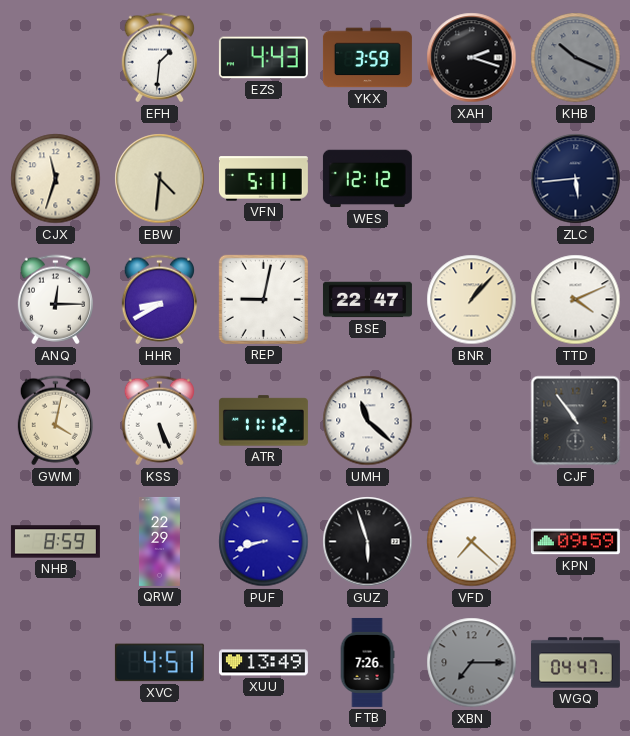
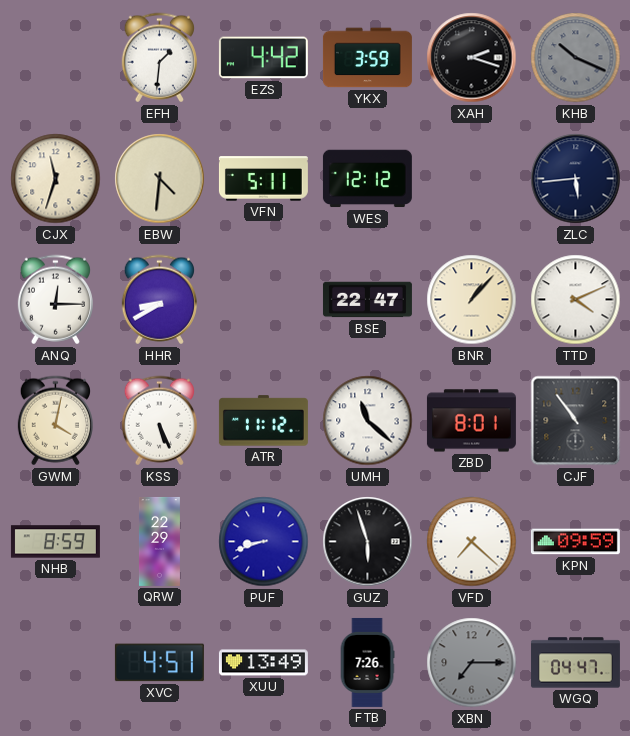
EZS: 4:43 -> 4:42 (263, 58)
REP: 9:02 -> none (263, 299)
ZBD: none -> 8:01 (471, 421)
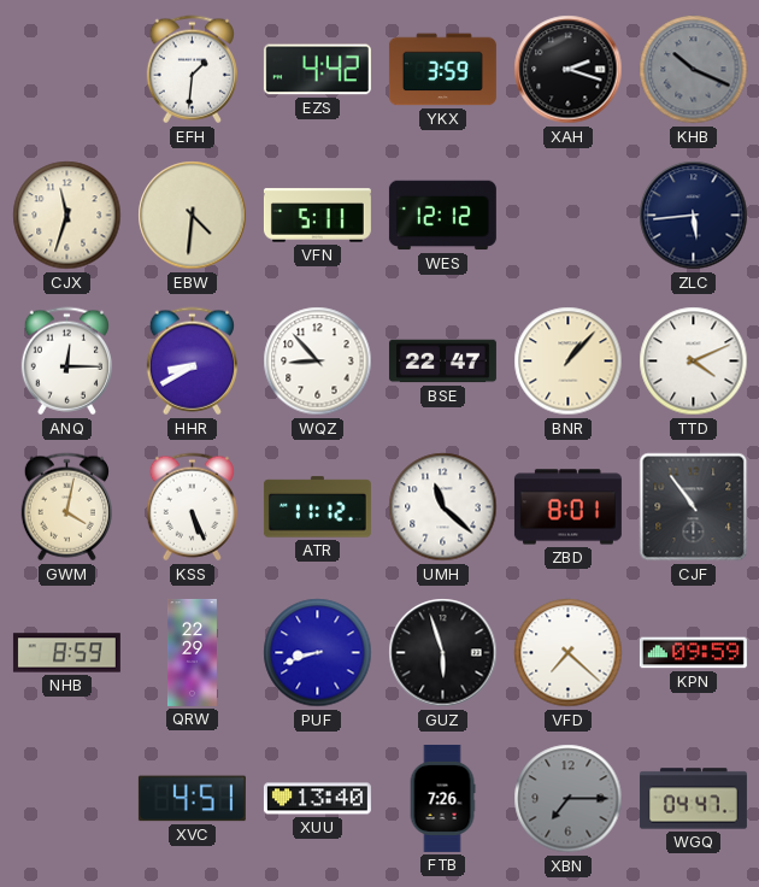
WQZ: none -> 8:53 (318, 362)
XUU: 13:49 -> 13:40 (317, 799)
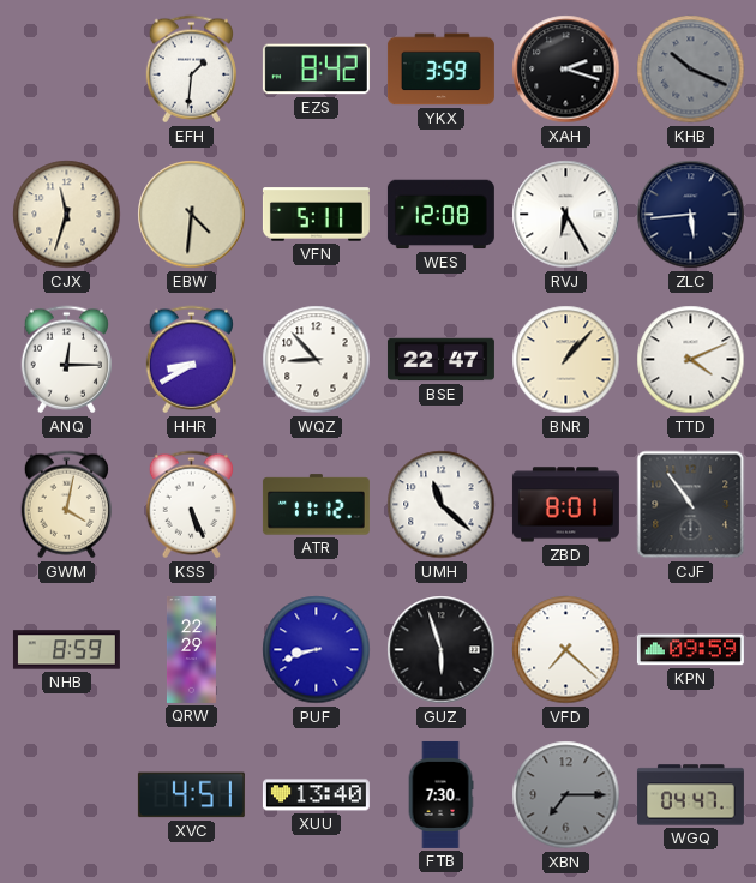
EZS: 4:42 -> 8:42 (316, 70)
WES: 12:12 -> 12:08 (440, 215)
RVJ: none -> 6:25 (566, 215)
FTB: 7:26 -> 7:30 (440, 794)
